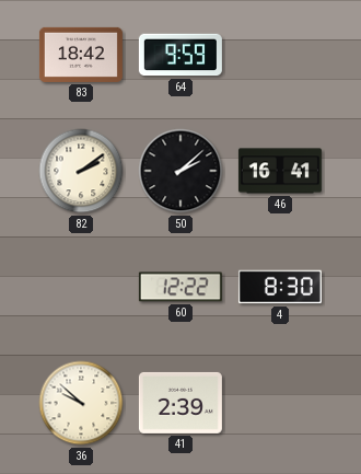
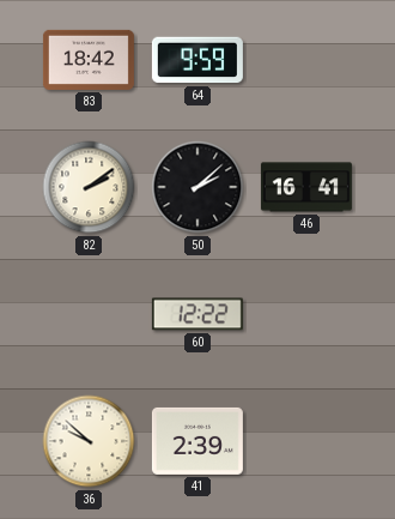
4: 8:30 -> none (280, 287)
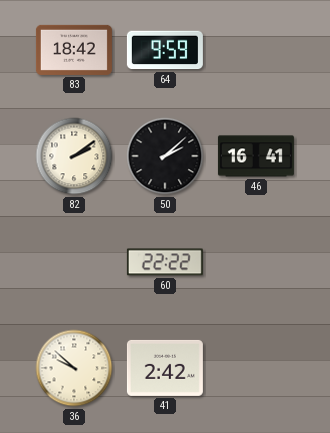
60: 12:22 -> 22:22 (165, 262)
41: 2:39 -> 2:42 (165, 368)
